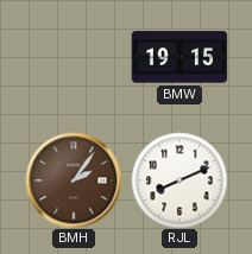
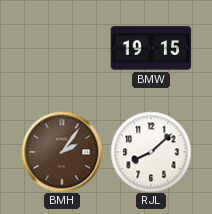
RJL: 8:11 -> 8:08 (151, 152)
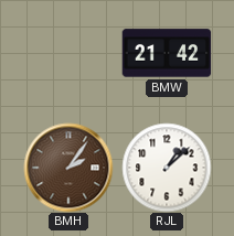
BMW: 19:15 -> 21:42 (167, 53)
RJL: 8:08 -> 1:08 (167, 168)
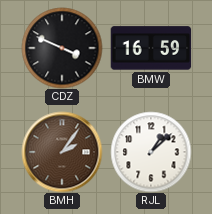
CDZ: none -> 3:49 (62, 48)
BMW: 21:42 -> 16:59 (151, 48)
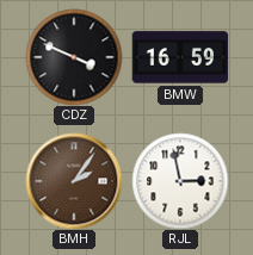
RJL: 1:08 -> 2:58 (180, 181)
